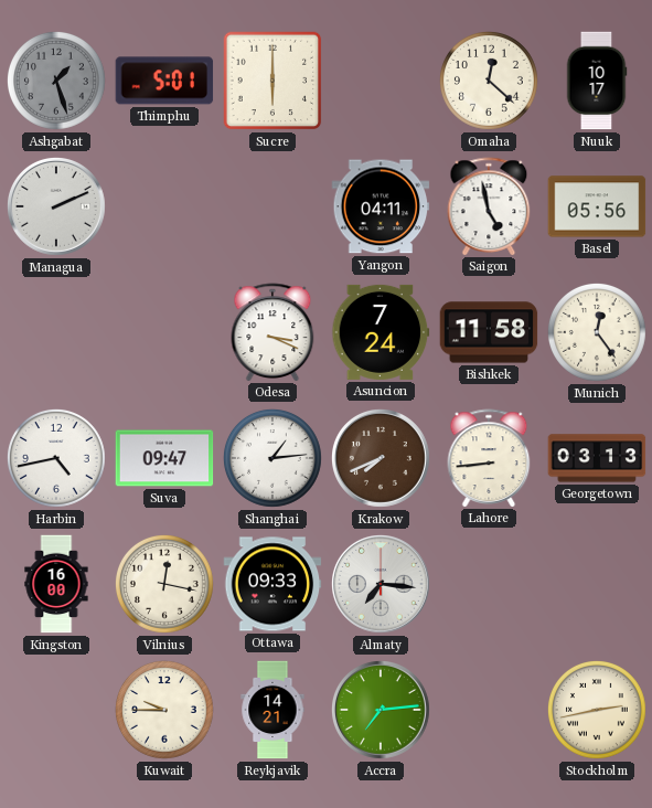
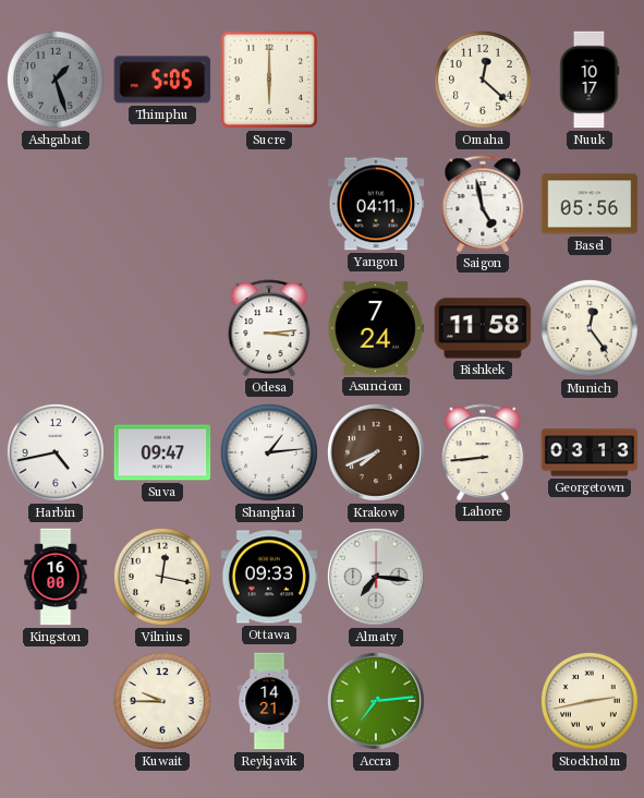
Thimphu: 5:01 -> 5:05 (162, 80)
Managua: 2:11 -> none (57, 208)
Odesa: 3:19 -> 3:14 (269, 328)
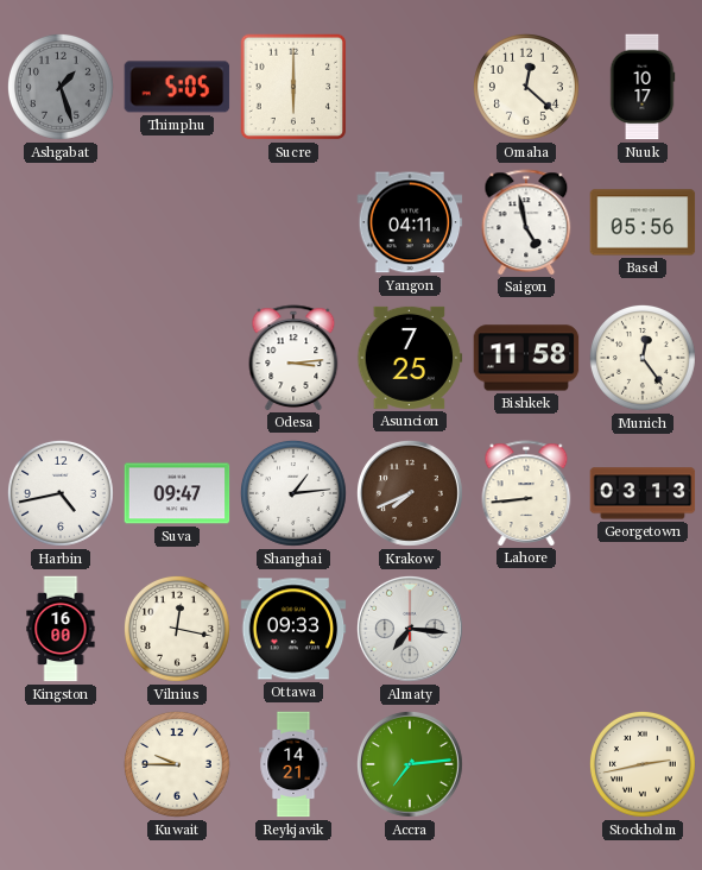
Asuncion: 7:24 -> 7:25 (410, 358)
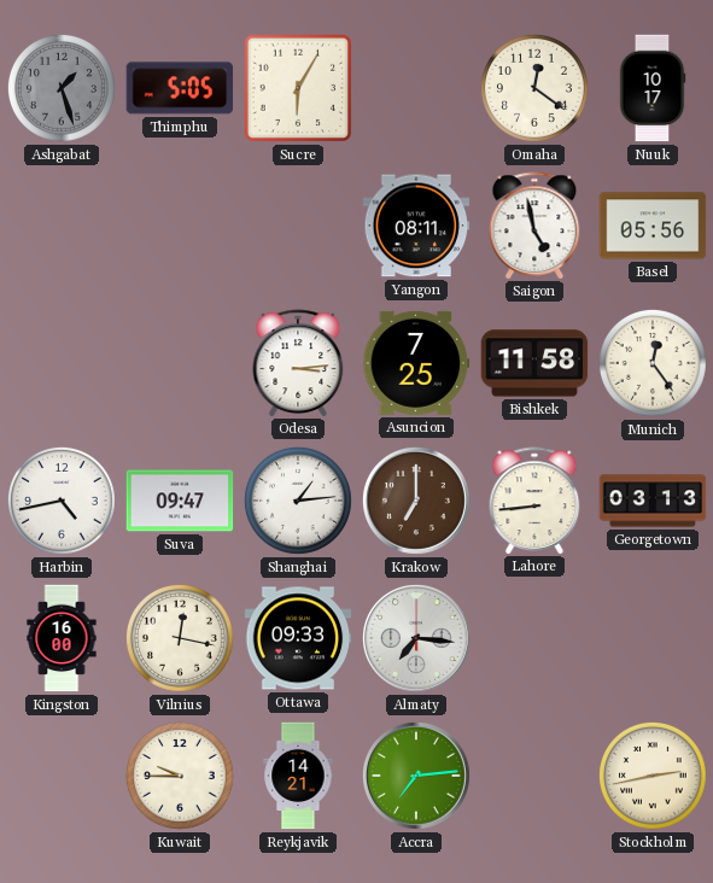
Sucre: 6:00 -> 6:05 (298, 88)
Omaha: 12:22 -> 12:21 (536, 89)
Yangon: 04:11 -> 08:11 (416, 226)
Krakow: 7:41 -> 7:00 (417, 502)
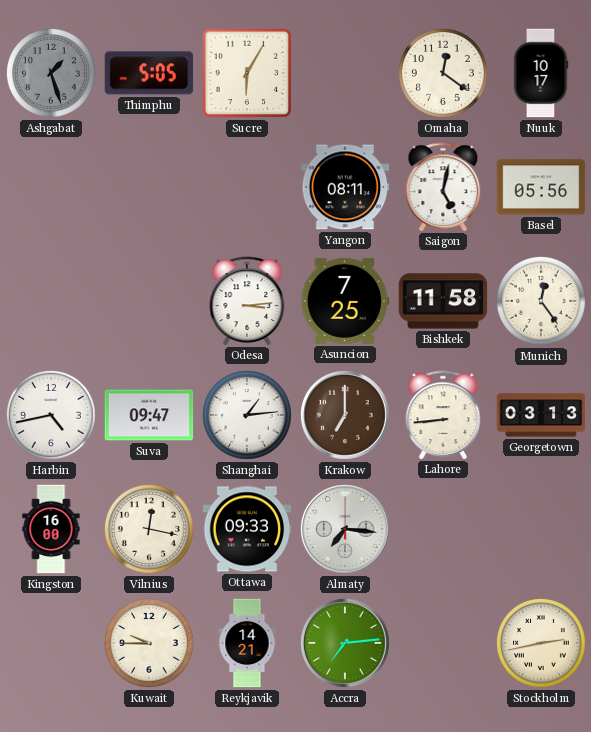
Saigon: 4:58 -> 5:02 (443, 187)
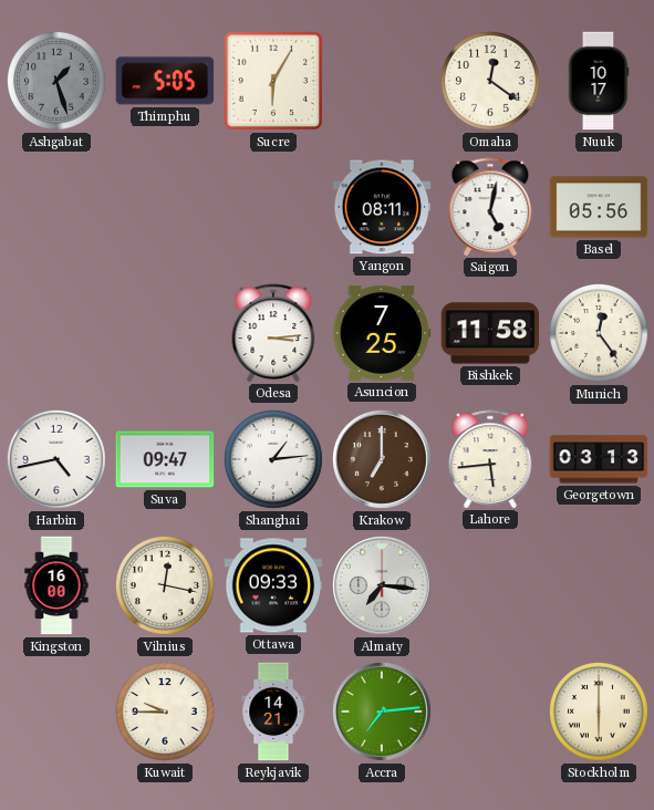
Lahore: 8:44 -> 5:44 (490, 459)
Stockholm: 2:43 -> 6:00 (600, 713)
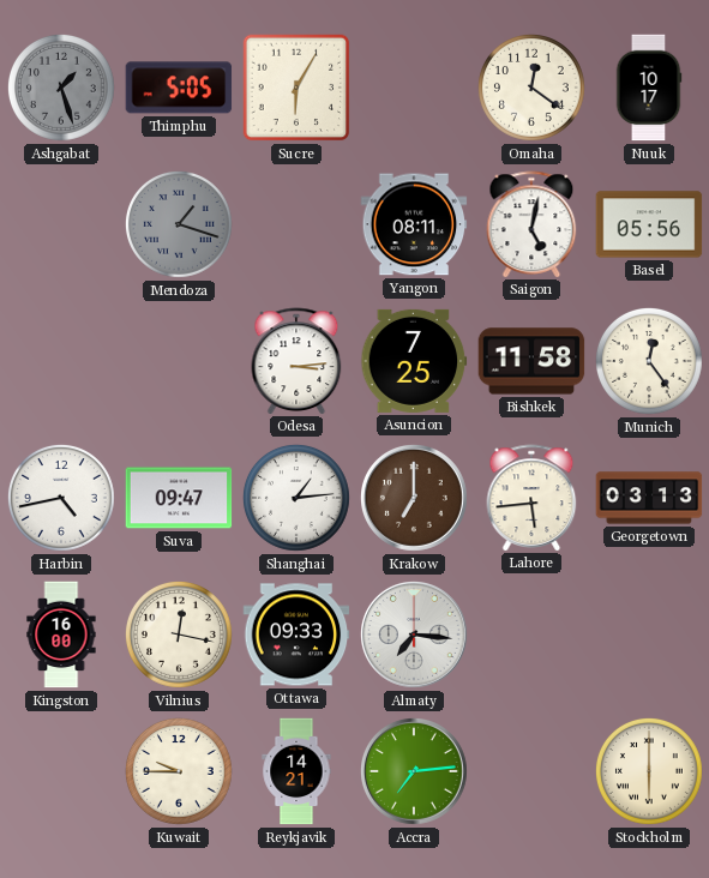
Mendoza: none -> 1:18 (180, 225)
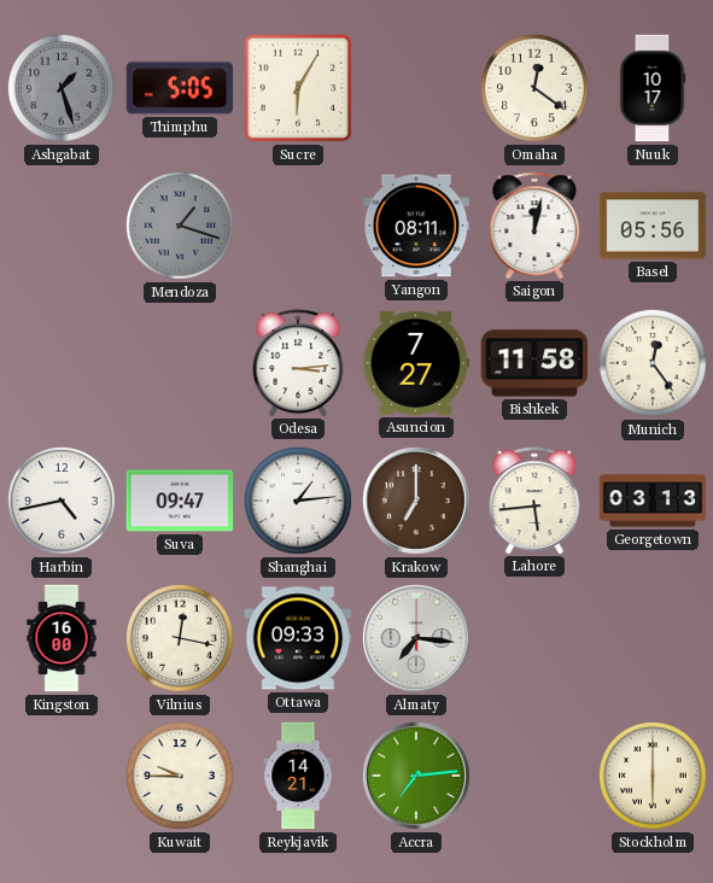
Saigon: 5:02 -> 12:02 (534, 226)
Asuncion: 7:25 -> 7:27 (416, 363)
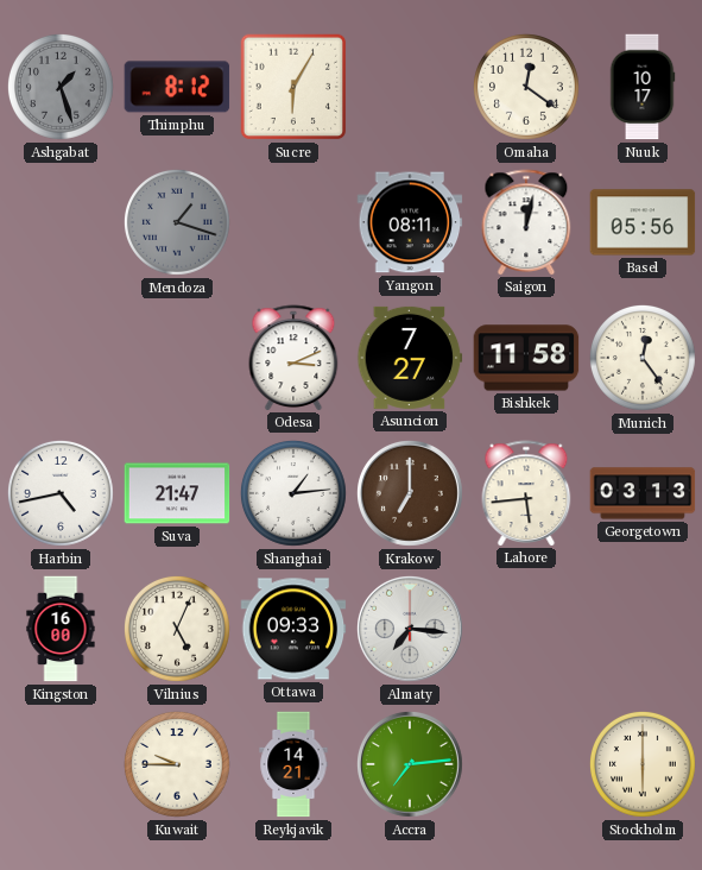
Thimphu: 5:05 -> 8:12 (177, 87)
Odesa: 3:14 -> 3:11 (293, 358)
Suva: 09:47 -> 21:47 (177, 493)
Vilnius: 12:17 -> 5:04 (178, 630)
